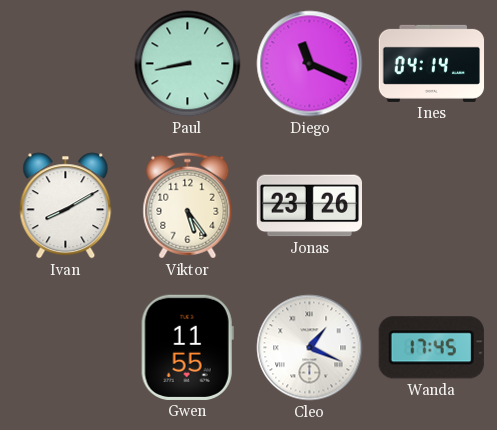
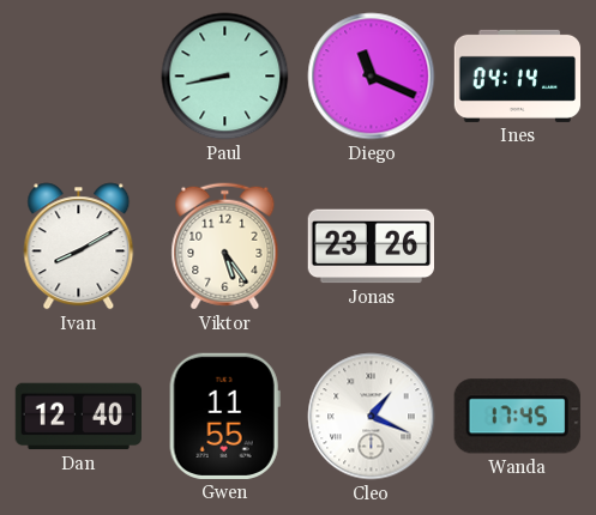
Dan: none -> 12:40 (78, 417)
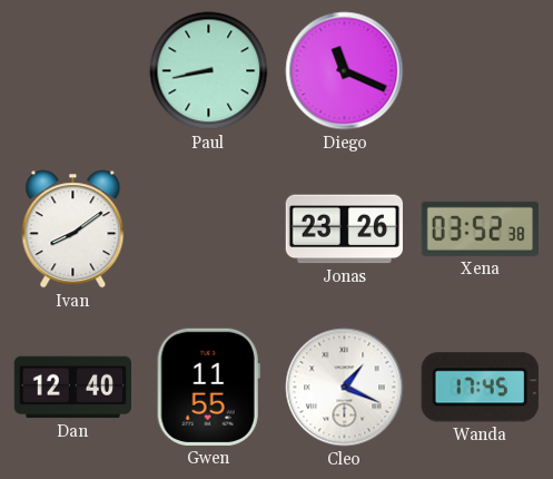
Ines: 04:14 -> none (518, 75)
Ivan: 8:10 -> 8:09 (73, 229)
Viktor: 5:24 -> none (225, 247)
Xena: none -> 03:52 (480, 228)
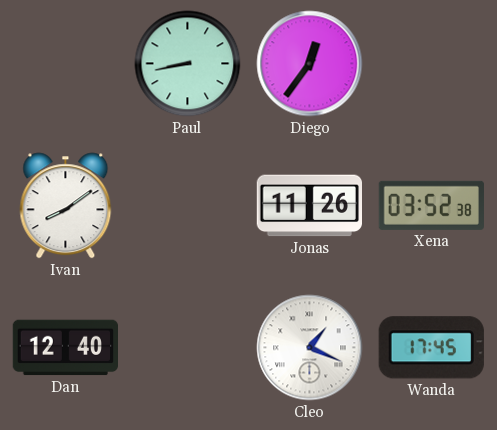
Diego: 11:19 -> 12:36 (310, 64)
Jonas: 23:26 -> 11:26 (309, 206)
Gwen: 11:55 -> none (208, 387)
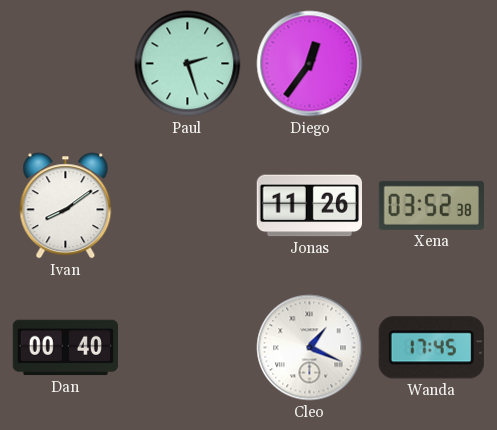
Paul: 8:43 -> 2:27 (188, 64)
Dan: 12:40 -> 00:40 (65, 348)
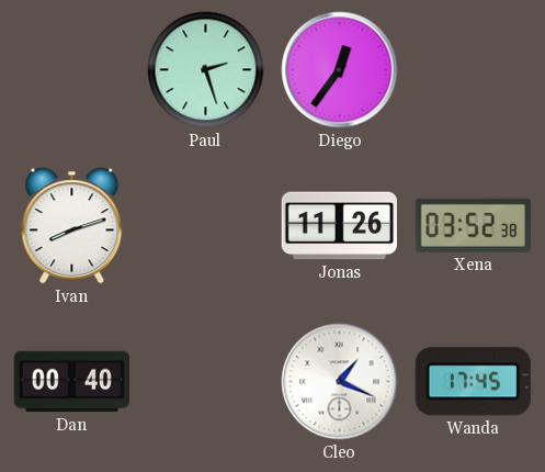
Ivan: 8:09 -> 8:12 (72, 226)
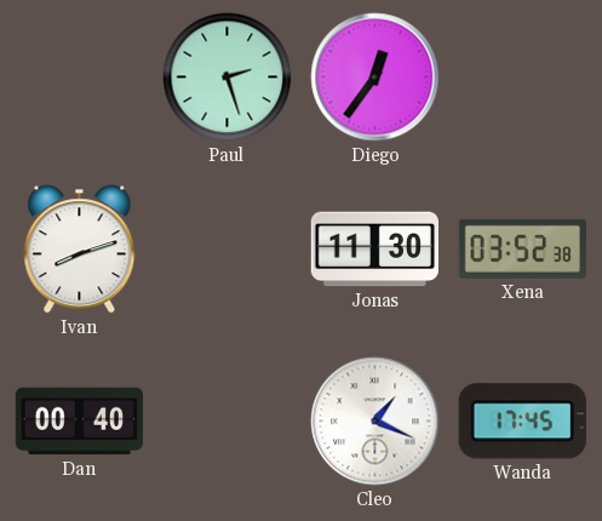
Jonas: 11:26 -> 11:30 (374, 250)
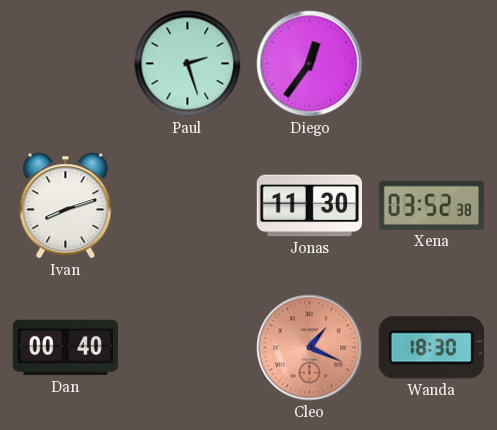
Cleo dial: white -> salmon (310, 348)
Wanda: 17:45 -> 18:30 (431, 348)
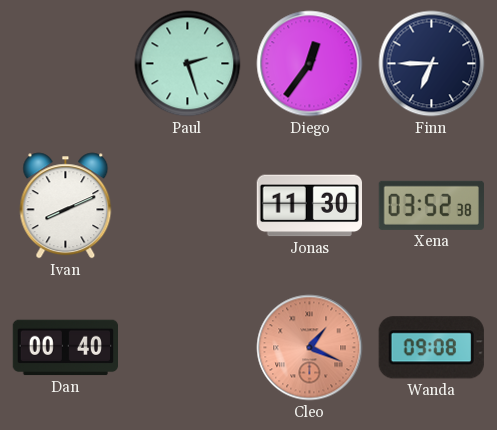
Finn: none -> 6:45 (432, 64)
Ivan: 8:12 -> 8:11 (66, 206)
Wanda: 18:30 -> 09:08 (431, 348)
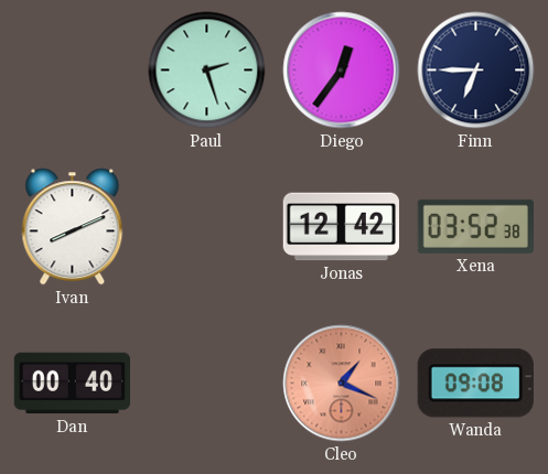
Jonas: 11:30 -> 12:42 (341, 227)
